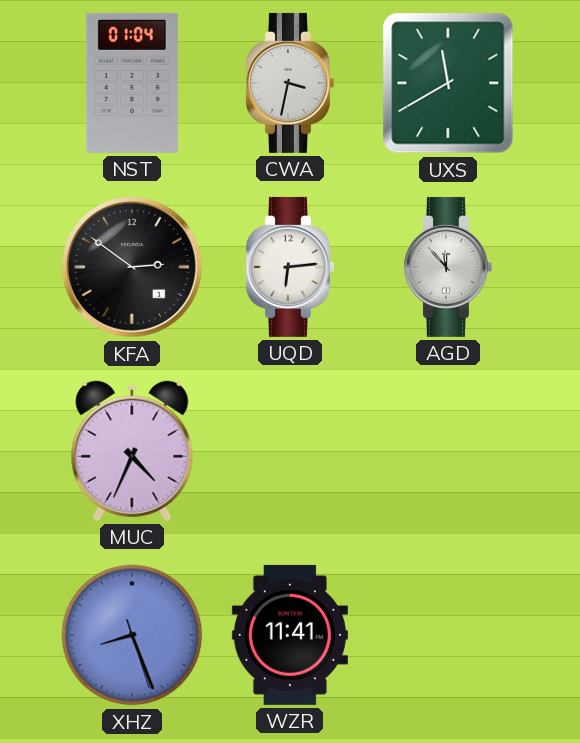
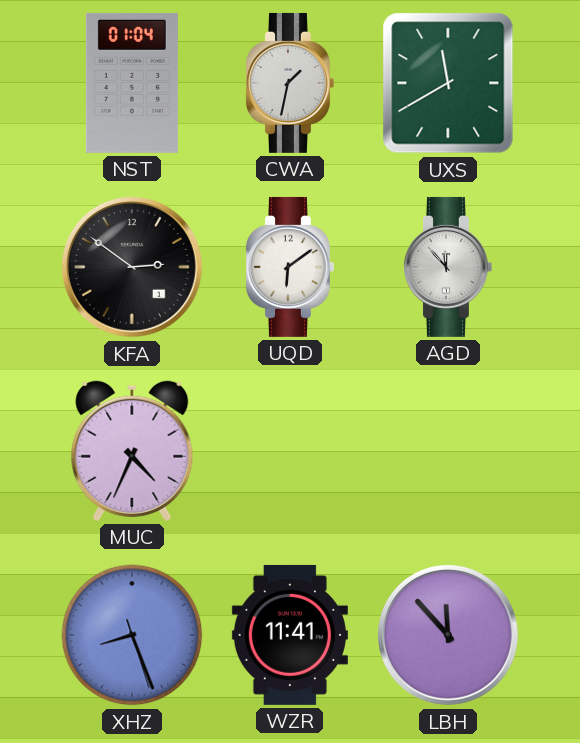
CWA: 3:32 -> 1:32 (290, 83)
UQD: 6:14 -> 6:09 (290, 267)
LBH: none -> 11:53 (448, 635)
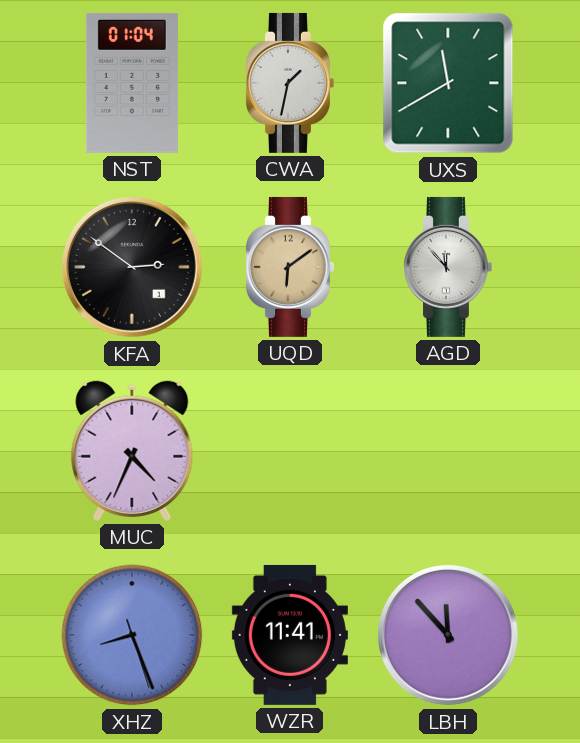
UQD dial: white -> champagne (290, 267)
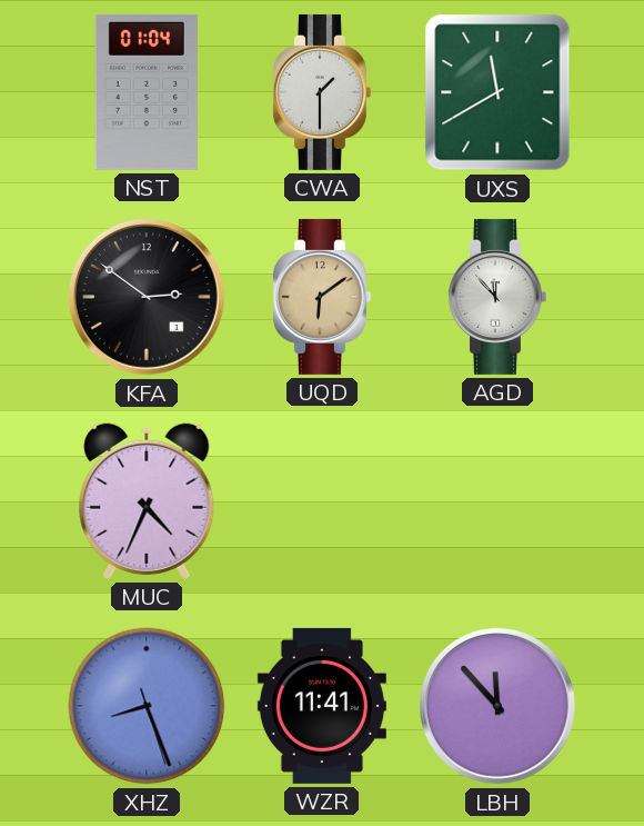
CWA: 1:32 -> 1:30 (322, 92)
